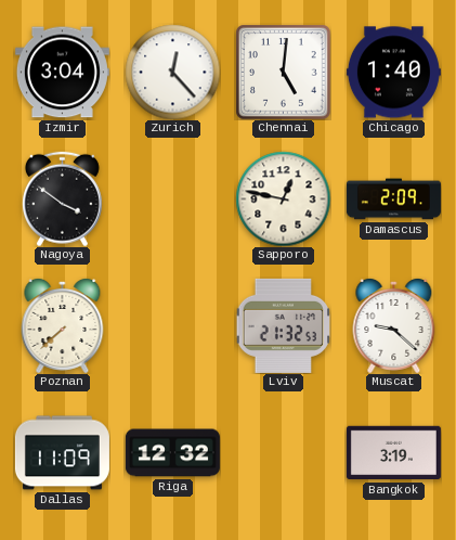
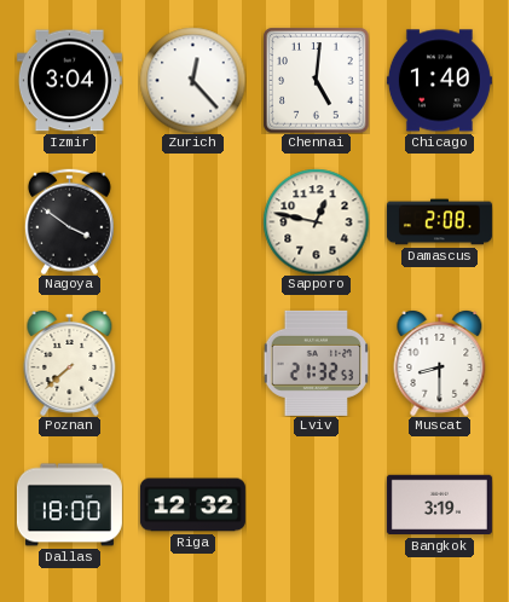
Damascus: 2:09 -> 2:08 (439, 222)
Muscat: 9:22 -> 8:30 (440, 363)
Dallas: 11:09 -> 18:00 (69, 505)
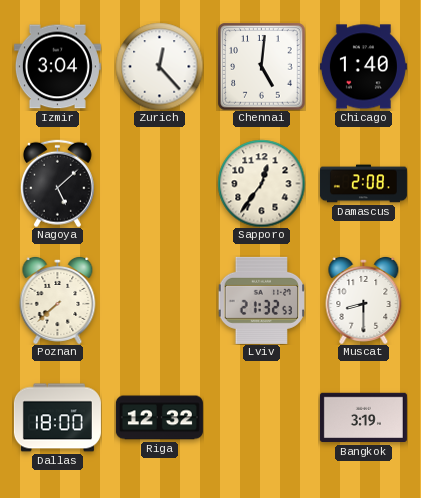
Nagoya: 3:51 -> 5:08 (57, 183)
Sapporo: 12:47 -> 12:36 (261, 183)
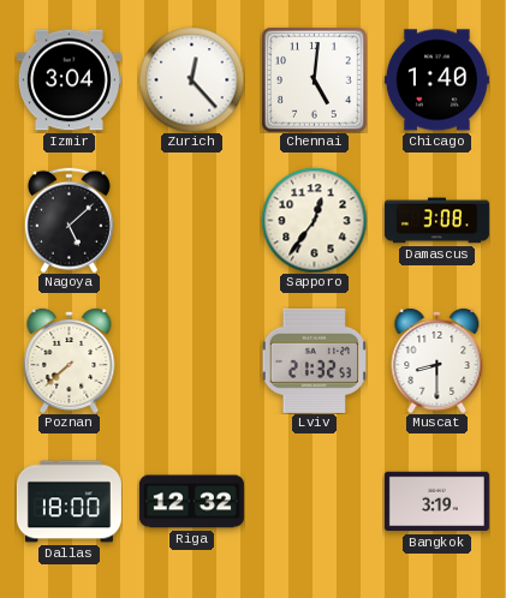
Damascus: 2:08 -> 3:08 (436, 221)
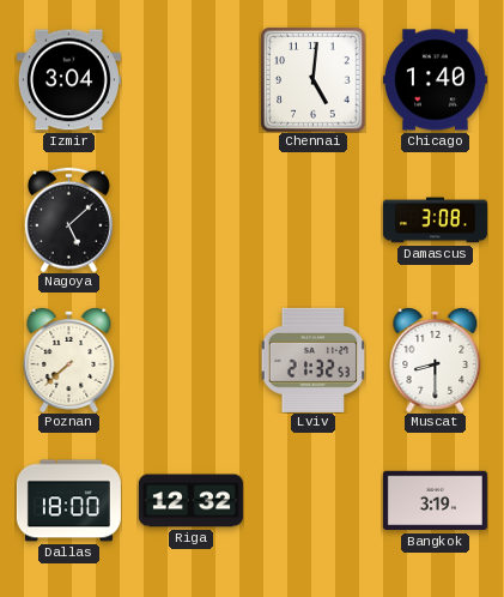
Zurich: 12:23 -> none (191, 79)
Sapporo: 12:36 -> none (314, 220)
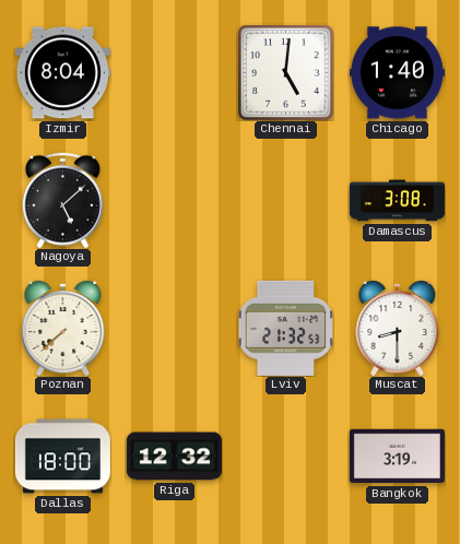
Izmir: 3:04 -> 8:04 (62, 73)
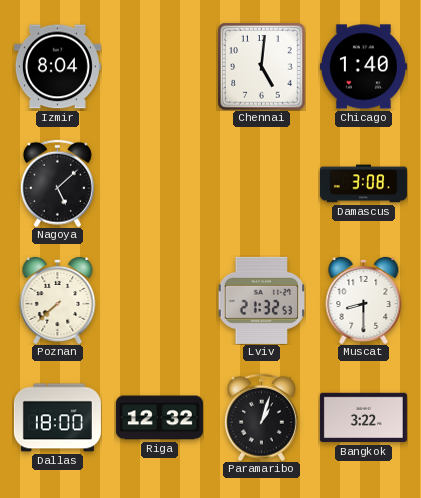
Paramaribo: none -> 1:03 (261, 417)
Bangkok: 3:19 -> 3:22 (363, 418)
